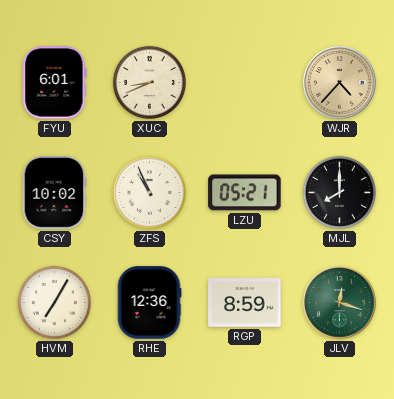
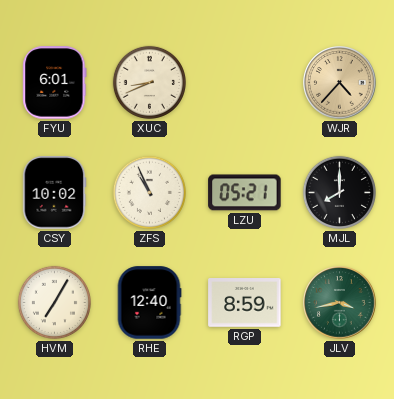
RHE: 12:36 -> 12:40 (149, 303)
JLV: 12:18 -> 3:43 (340, 303)
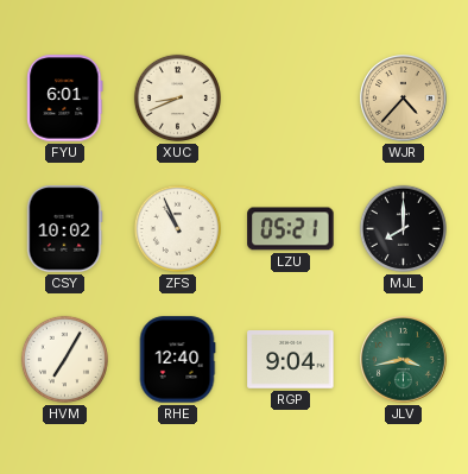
RGP: 8:59 -> 9:04 (291, 360)
